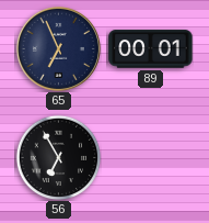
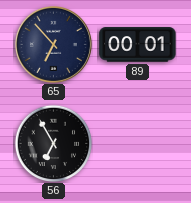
65: 6:56 -> 6:53 (53, 44)
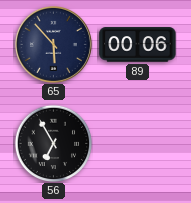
65: 6:53 -> 5:53 (53, 44)
89: 00:01 -> 00:06 (138, 45)
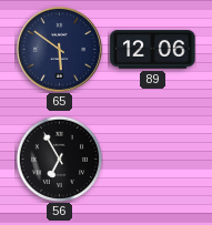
65: 5:53 -> 5:51 (59, 49)
89: 00:06 -> 12:06 (153, 50)
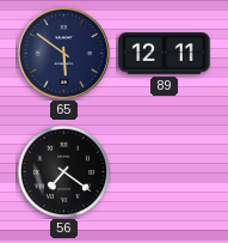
89: 12:06 -> 12:11 (165, 54)
56: 6:55 -> 7:21 (63, 171)
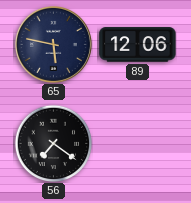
65: 5:51 -> 5:47 (53, 44)
89: 12:11 -> 12:06 (138, 45)
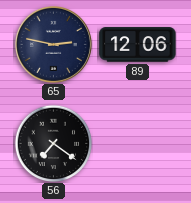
65: 5:47 -> 2:47 (53, 44)
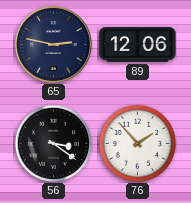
56: 7:21 -> 3:21 (53, 143)
76: none -> 1:53 (137, 143)
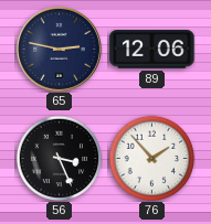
56: 3:21 -> 3:26 (59, 158)
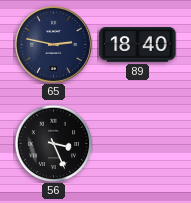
89: 12:06 -> 18:40 (138, 45)
76: 1:53 -> none (151, 158)
